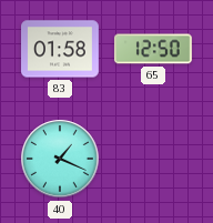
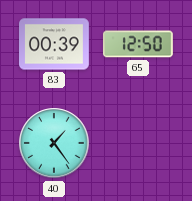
83: 01:58 -> 00:39 (55, 44)
40: 1:19 -> 1:24 (54, 143)
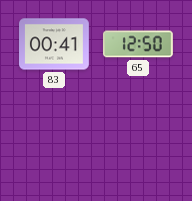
83: 00:39 -> 00:41 (55, 44)
40: 1:24 -> none (54, 143)
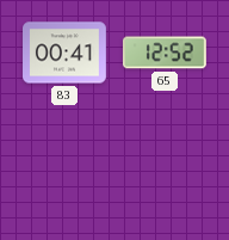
65: 12:50 -> 12:52 (165, 53)
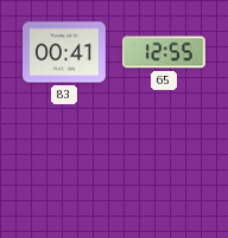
65: 12:52 -> 12:55 (164, 52)
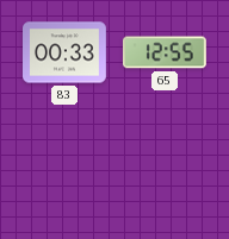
83: 00:41 -> 00:33 (66, 52)
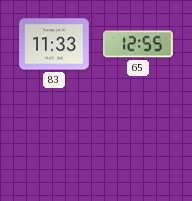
83: 00:33 -> 11:33 (55, 44)
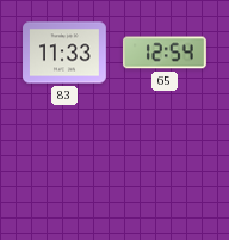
65: 12:55 -> 12:54 (165, 53)
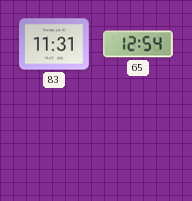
83: 11:33 -> 11:31 (55, 44)
